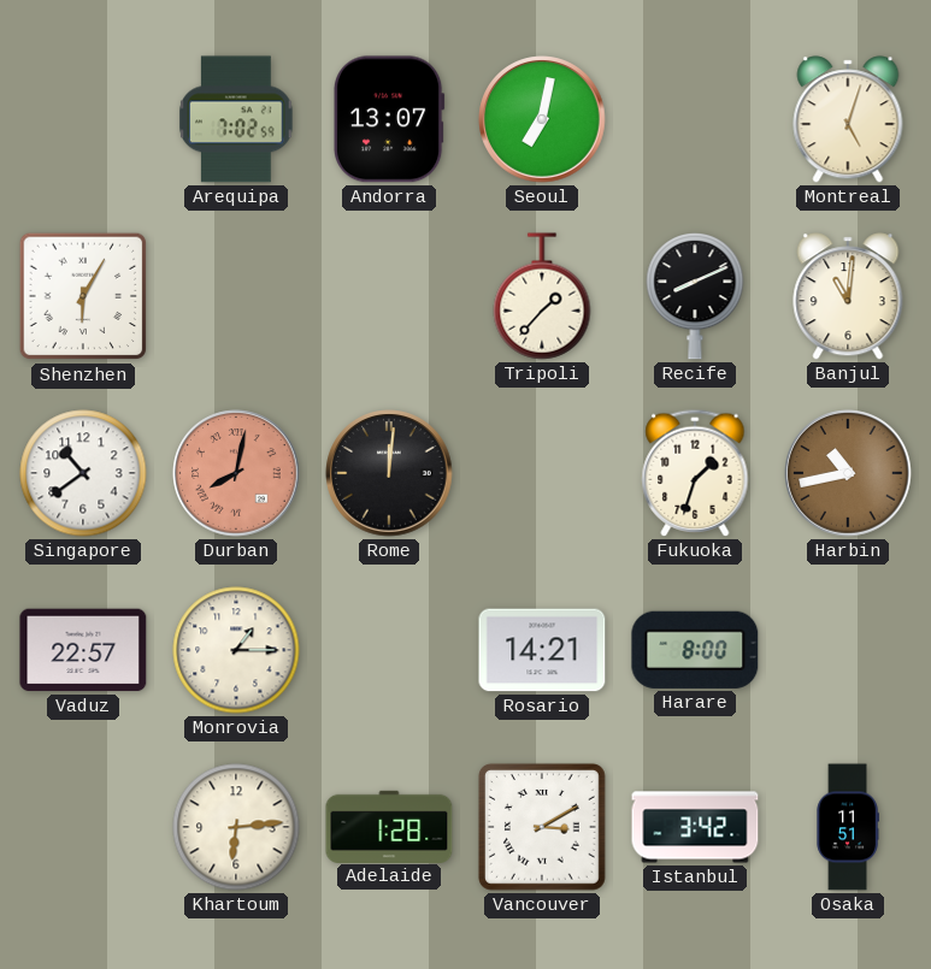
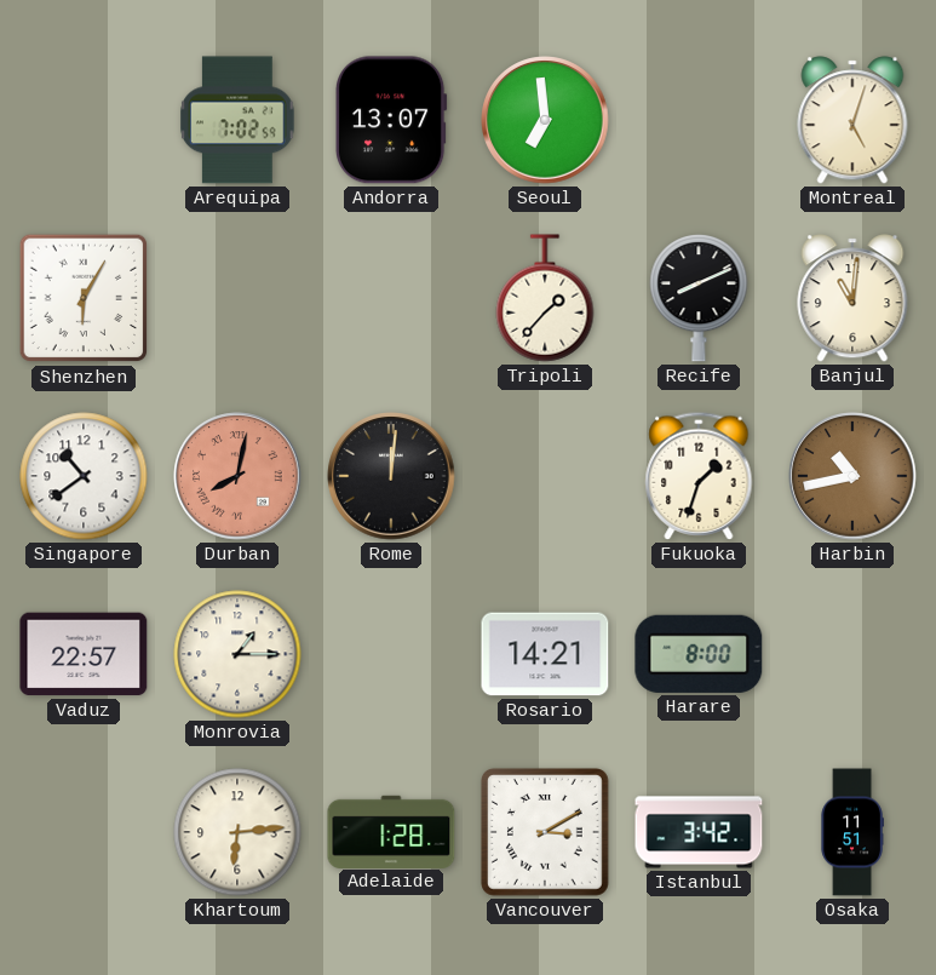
Seoul: 7:02 -> 6:59 (545, 120)
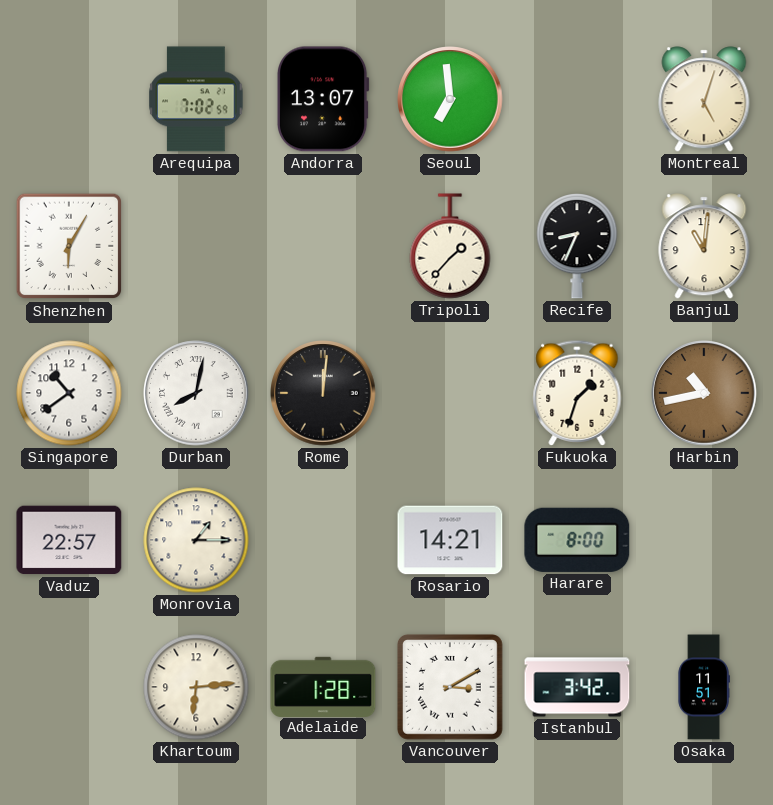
Recife: 8:11 -> 8:34 (577, 246)
Durban dial: salmon -> white (196, 393)
